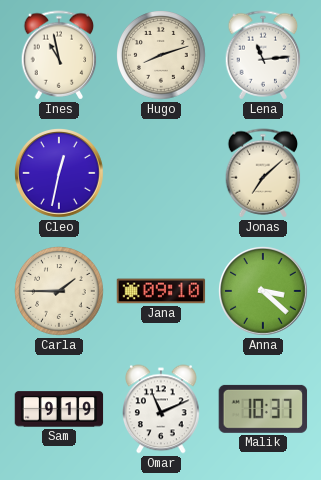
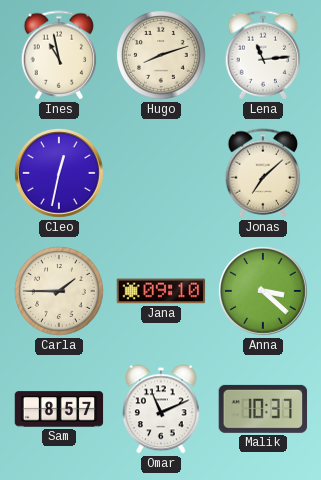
Sam: 9:19 -> 8:57 (59, 409)
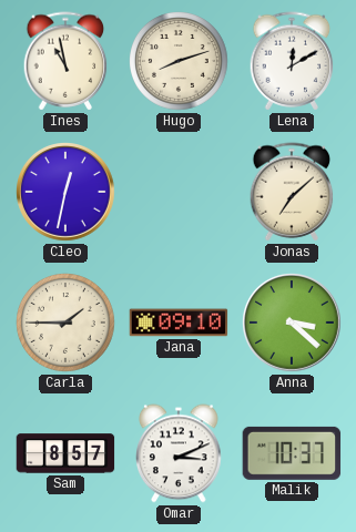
Lena: 11:14 -> 12:10 (292, 61)
Omar: 11:11 -> 3:11 (180, 453)
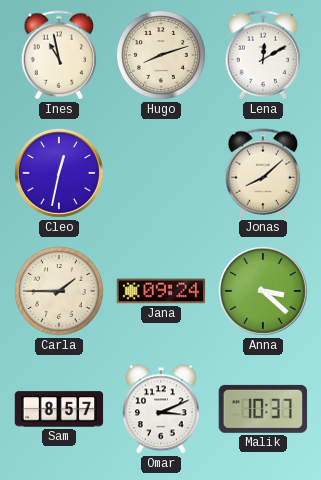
Jonas: 7:08 -> 8:08 (263, 173)
Jana: 09:10 -> 09:24 (161, 291)
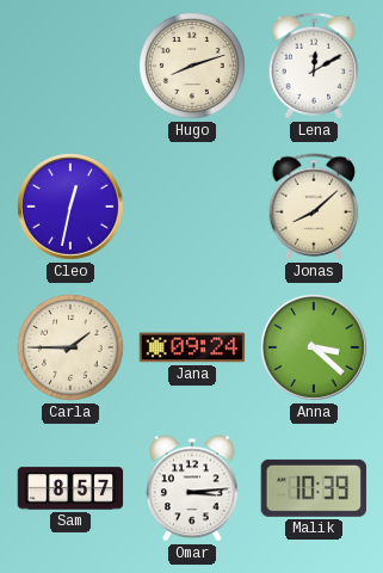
Ines: 10:58 -> none (59, 55)
Omar: 3:11 -> 3:14 (193, 488)
Malik: 10:37 -> 10:39 (314, 488)
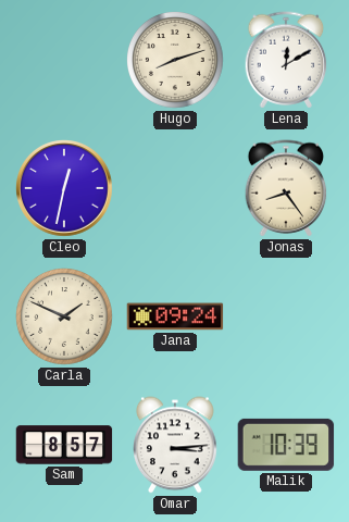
Jonas: 8:08 -> 8:24 (286, 188)
Carla: 1:45 -> 1:49 (65, 318)
Anna: 3:22 -> none (315, 349)
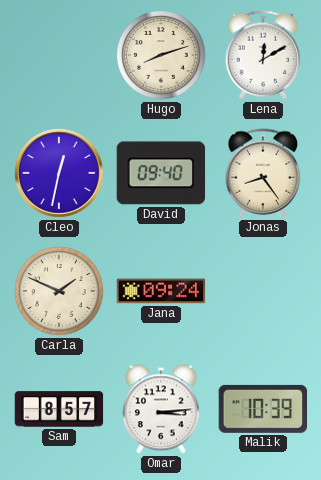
David: none -> 09:40 (161, 173)
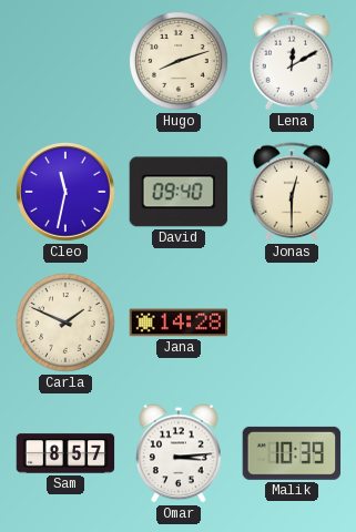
Cleo: 12:32 -> 11:32 (67, 193)
Jonas: 8:24 -> 12:30 (292, 192)
Jana: 09:24 -> 14:28 (179, 323)
